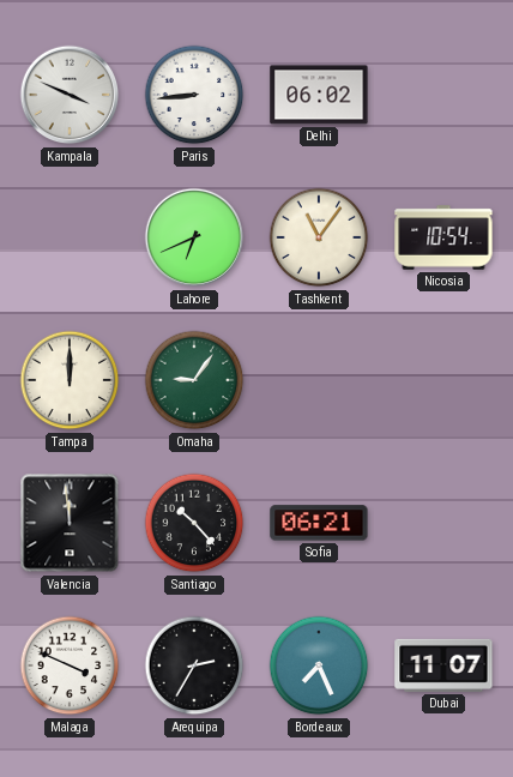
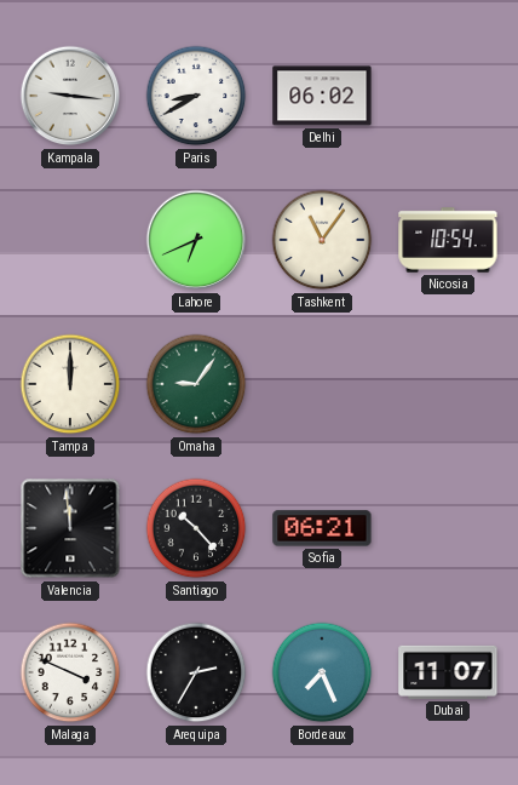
Kampala: 3:49 -> 9:16 (70, 96)
Paris: 8:44 -> 8:40 (196, 96)
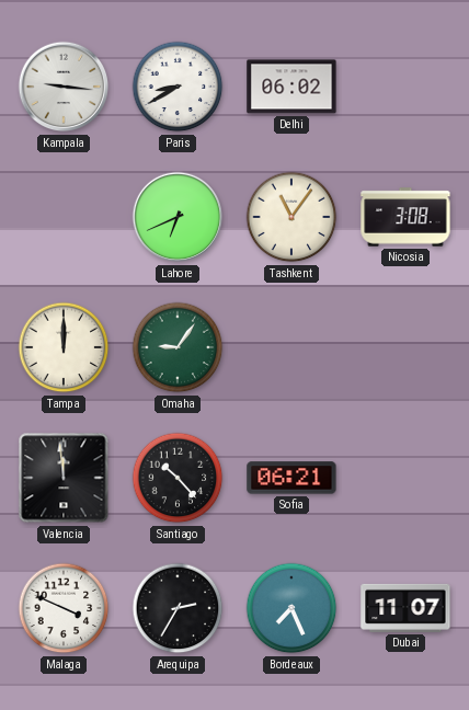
Nicosia: 10:54 -> 3:08 (405, 217)
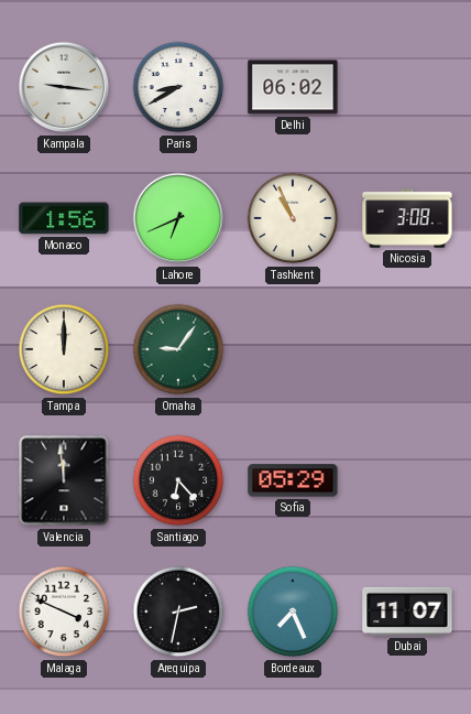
Monaco: none -> 1:56 (64, 218)
Tashkent: 11:06 -> 10:56 (293, 218)
Santiago: 10:23 -> 6:23 (178, 480)
Sofia: 06:21 -> 05:29 (293, 480)
Arequipa: 2:35 -> 2:32 (178, 612)
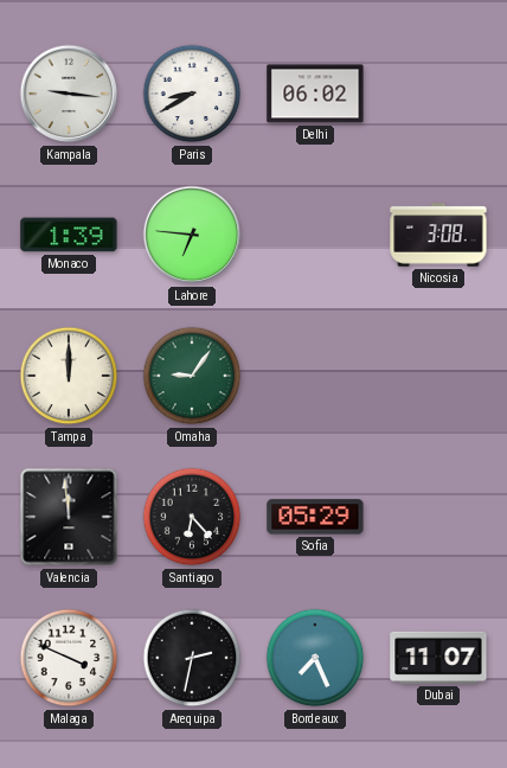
Monaco: 1:56 -> 1:39 (69, 235)
Lahore: 6:41 -> 6:46 (192, 235)
Tashkent: 10:56 -> none (293, 218)
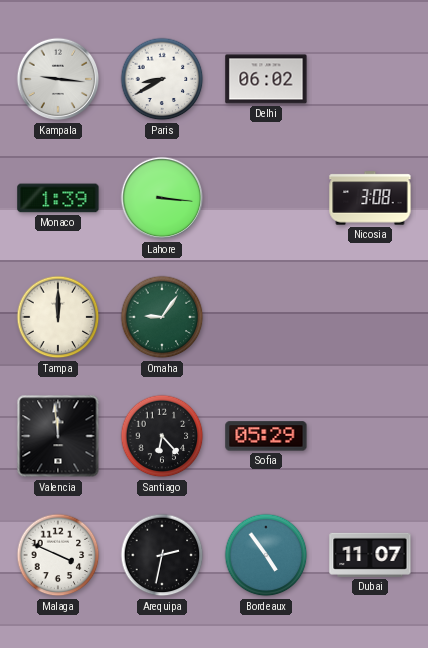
Lahore: 6:46 -> 3:16 (162, 198)
Bordeaux: 7:26 -> 4:54 (266, 555)
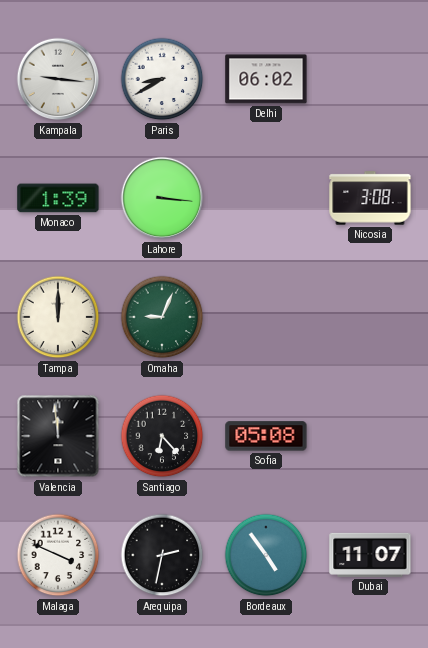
Omaha: 9:06 -> 9:04 (162, 317)
Sofia: 05:29 -> 05:08 (266, 436)
